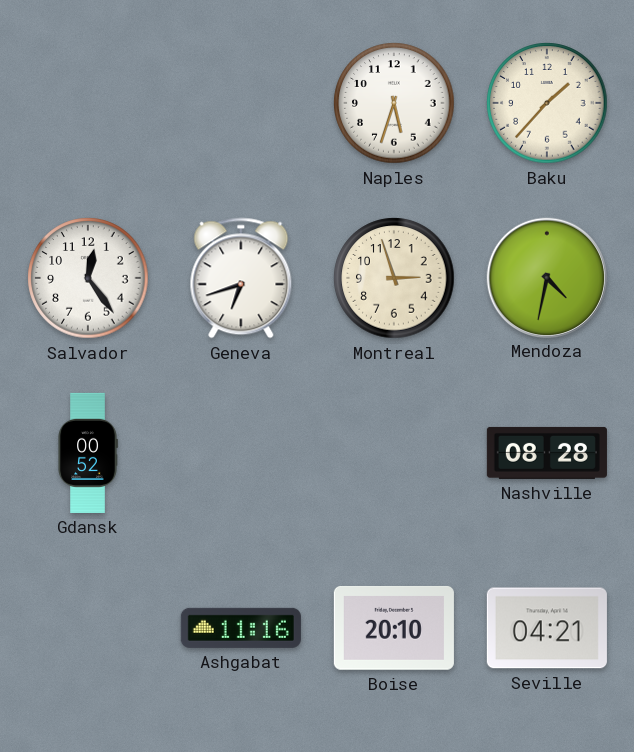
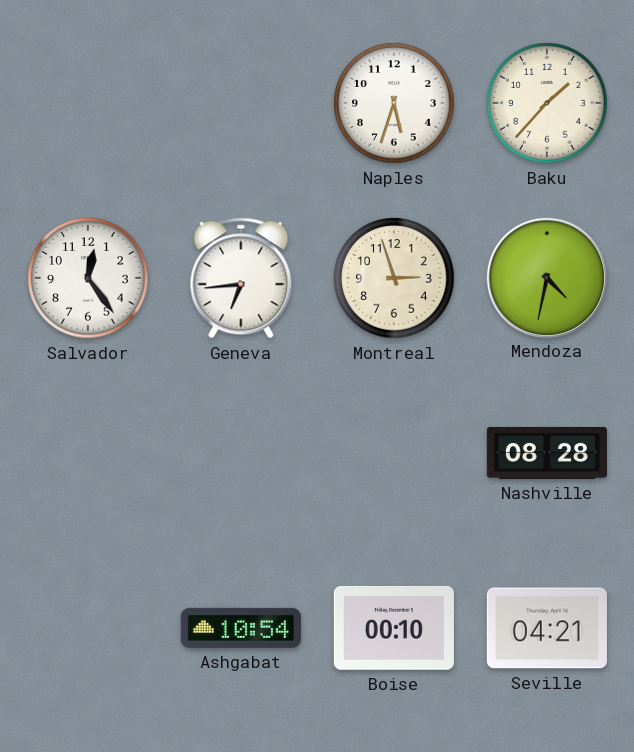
Geneva: 6:42 -> 6:44 (241, 278)
Gdansk: 00:52 -> none (88, 453)
Ashgabat: 11:16 -> 10:54 (241, 628)
Boise: 20:10 -> 00:10 (394, 628)
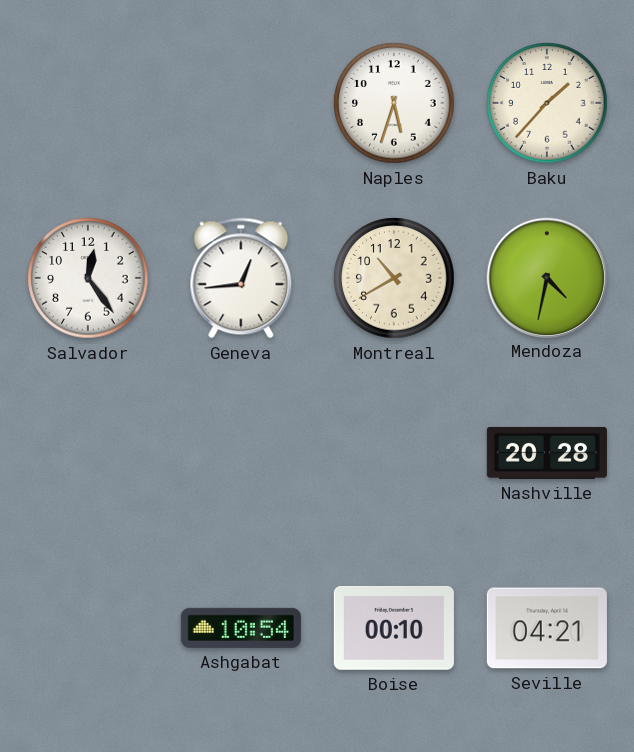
Geneva: 6:44 -> 12:44 (241, 278)
Montreal: 2:57 -> 10:40 (394, 278)
Nashville: 08:28 -> 20:28 (547, 453)
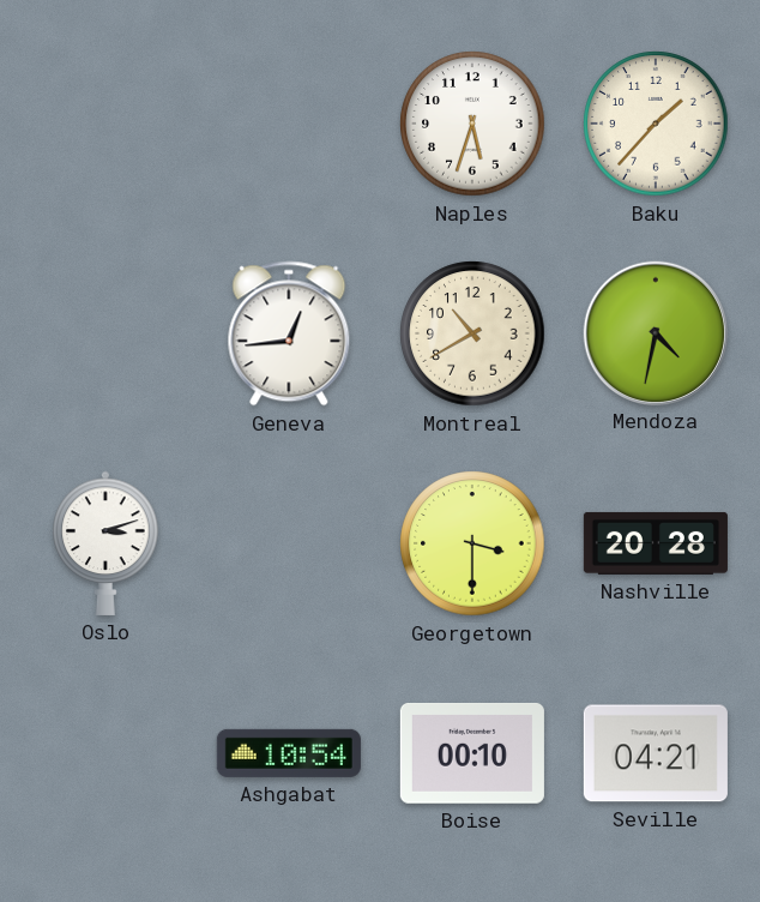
Salvador: 12:24 -> none (88, 278)
Oslo: none -> 3:12 (105, 543)
Georgetown: none -> 3:30 (472, 543)
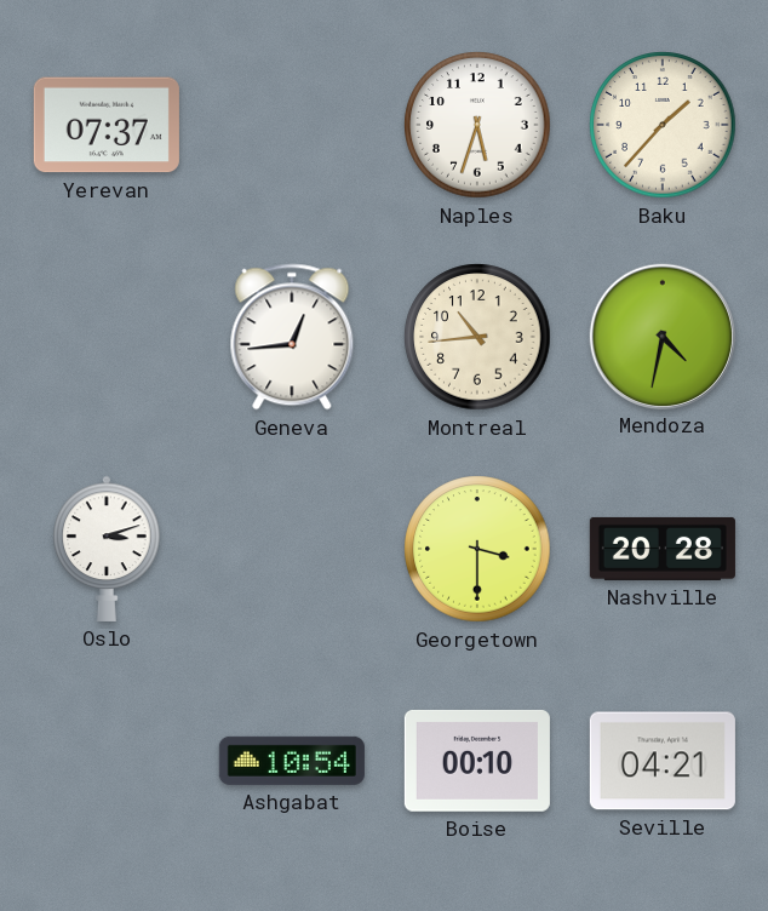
Yerevan: none -> 07:37 (107, 125)
Montreal: 10:40 -> 10:44 (477, 337)
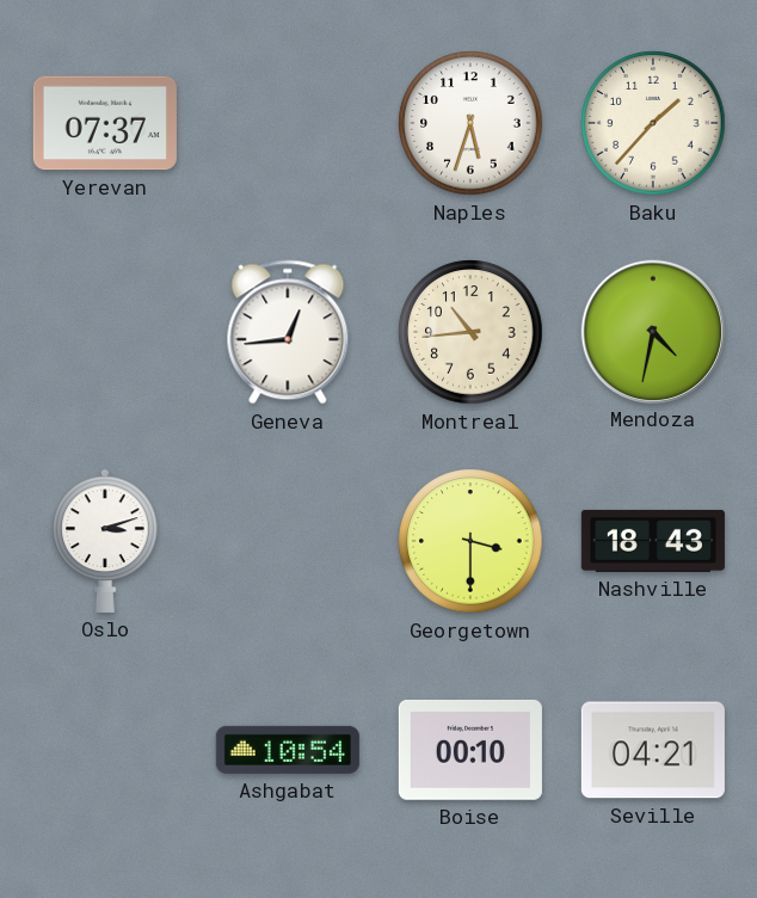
Nashville: 20:28 -> 18:43 (653, 541)
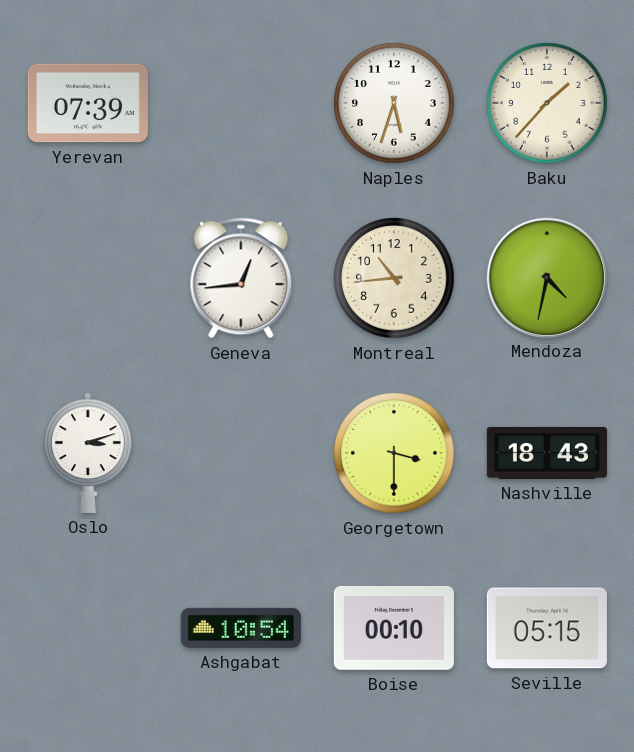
Yerevan: 07:37 -> 07:39 (88, 103)
Seville: 04:21 -> 05:15 (547, 628)
